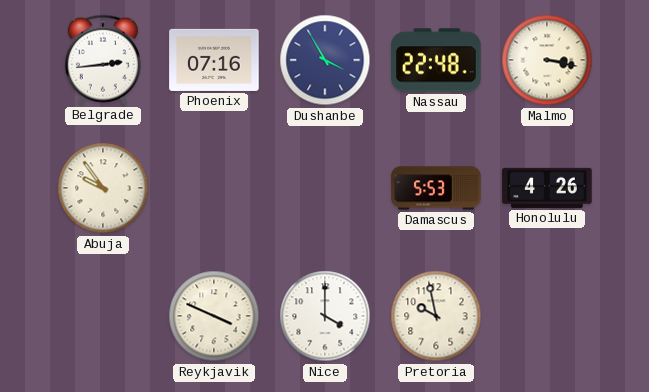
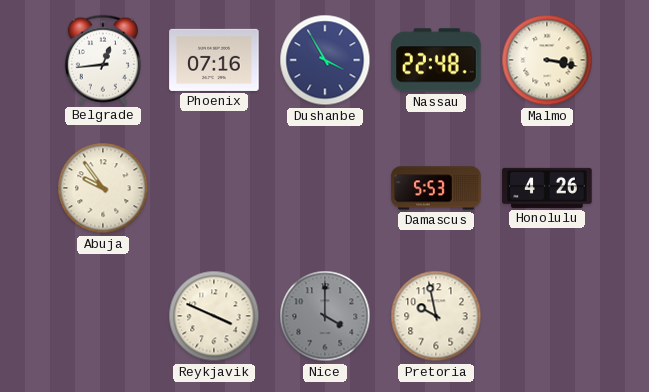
Belgrade: 2:44 -> 12:44 (103, 60)
Nice dial: white -> grey (325, 316)
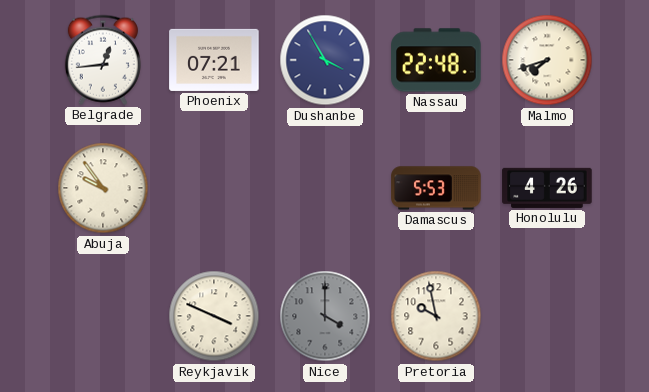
Phoenix: 07:16 -> 07:21 (214, 60)
Malmo: 3:17 -> 7:42 (547, 60)
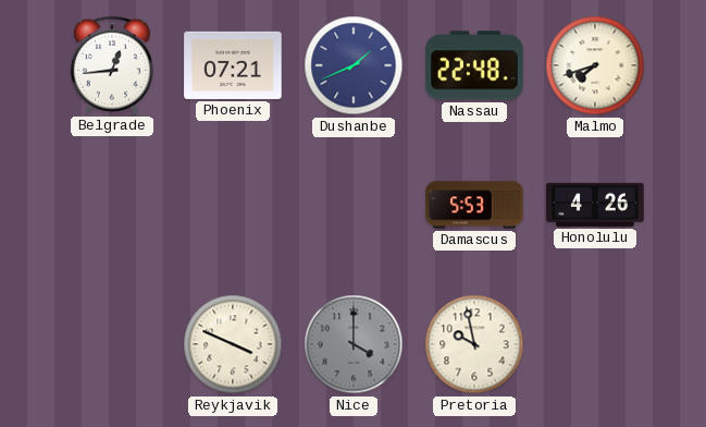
Dushanbe: 3:55 -> 1:41 (354, 65)
Abuja: 9:54 -> none (103, 188)
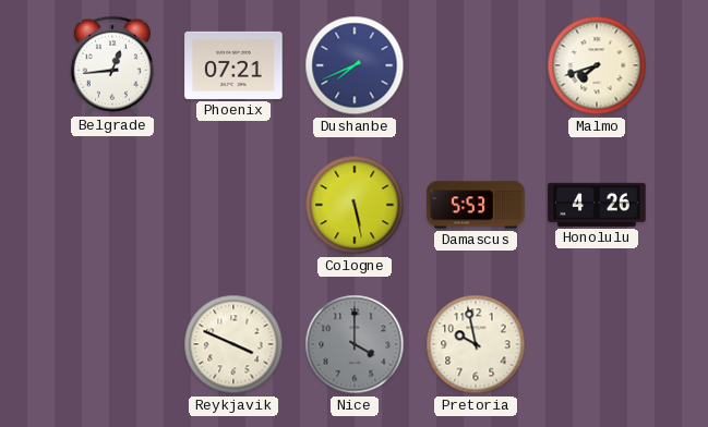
Dushanbe: 1:41 -> 7:41 (355, 65)
Nassau: 22:48 -> none (474, 65)
Cologne: none -> 5:28 (355, 205)
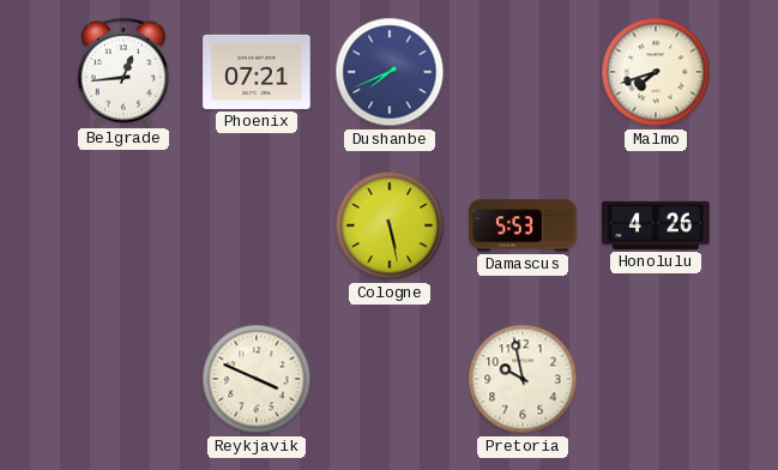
Nice: 4:00 -> none (355, 344)
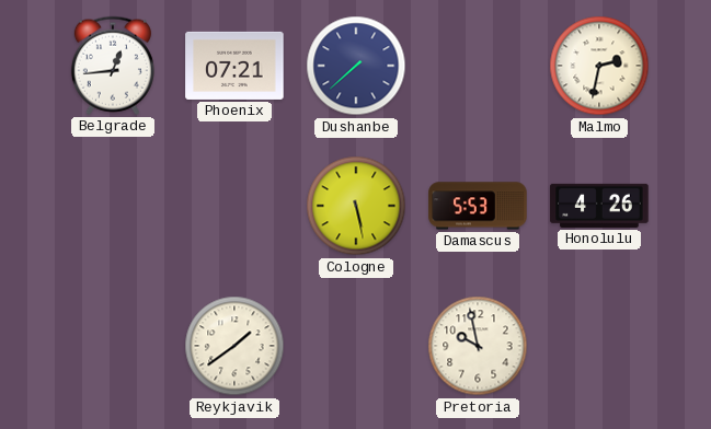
Dushanbe: 7:41 -> 7:38 (356, 66)
Malmo: 7:42 -> 2:32 (599, 66)
Reykjavik: 3:49 -> 1:39 (234, 346)
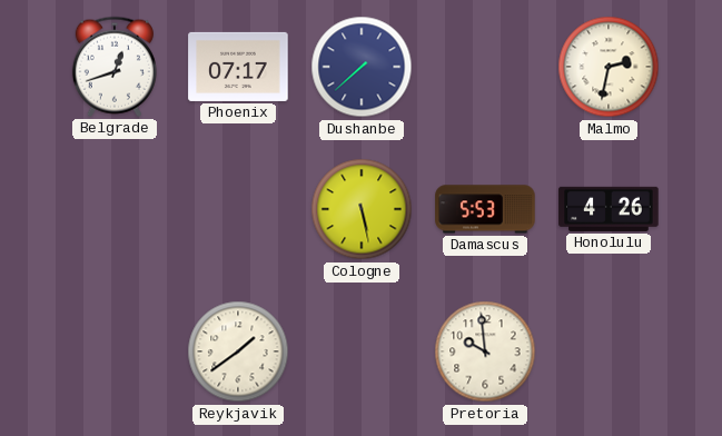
Belgrade: 12:44 -> 12:42 (115, 67)
Phoenix: 07:21 -> 07:17 (238, 67)
Pretoria: 9:58 -> 9:59 (485, 351)
